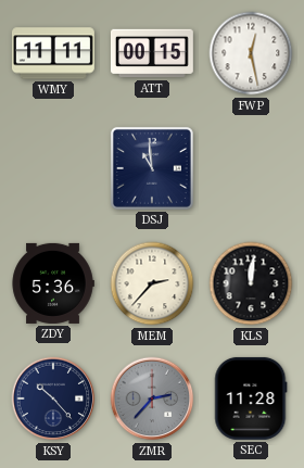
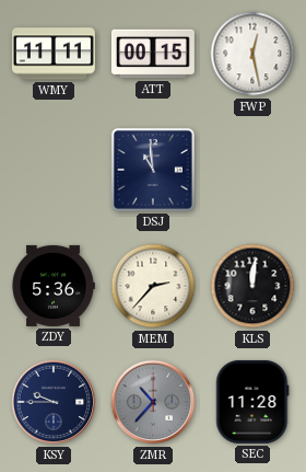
KSY: 10:23 -> 9:45 (54, 402)
ZMR: 2:37 -> 10:37 (153, 402)
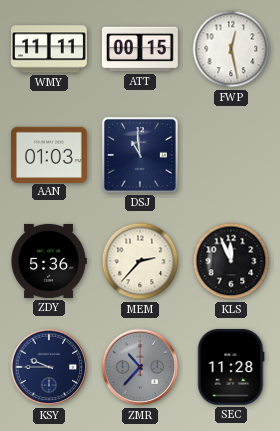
AAN: none -> 01:03 (49, 154)
KLS: 12:01 -> 11:56 (231, 261)
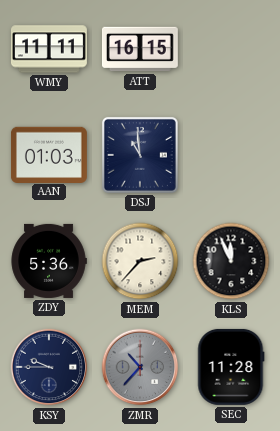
ATT: 00:15 -> 16:15 (140, 49)
FWP: 12:28 -> none (231, 49)
